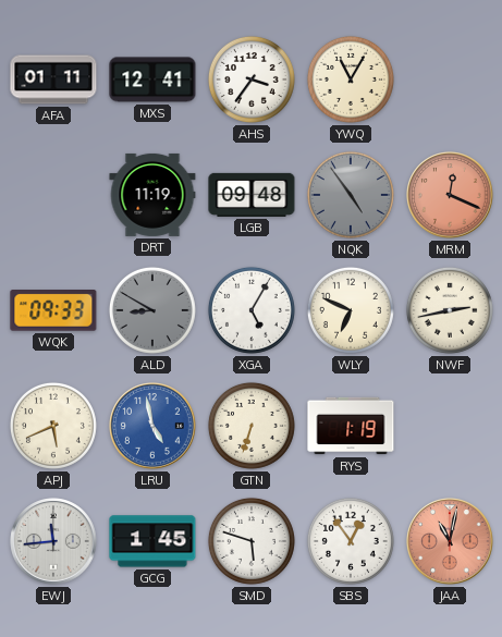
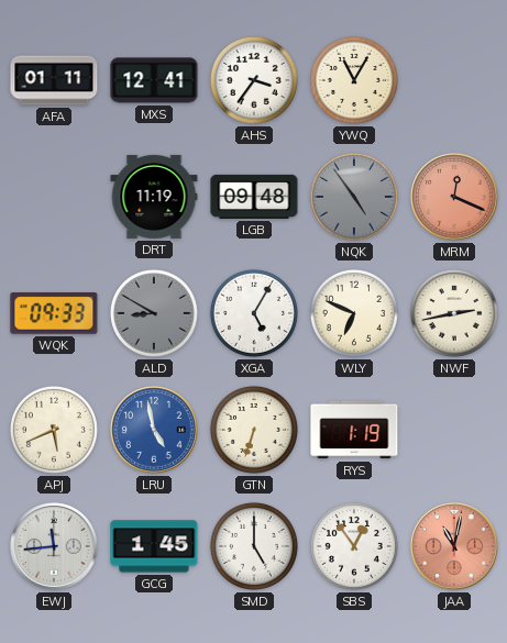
SMD: 5:48 -> 5:00 (254, 546)
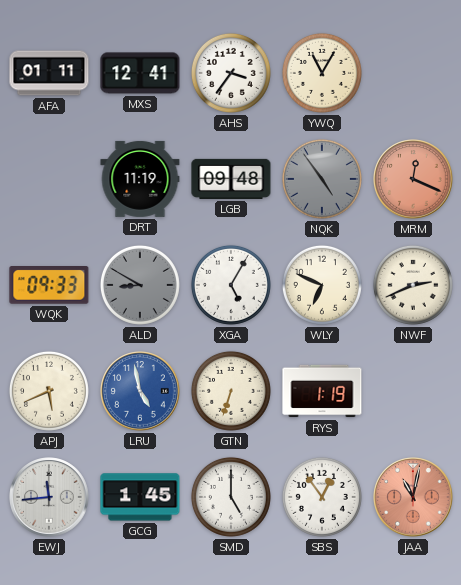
NWF: 2:43 -> 2:41 (413, 285)
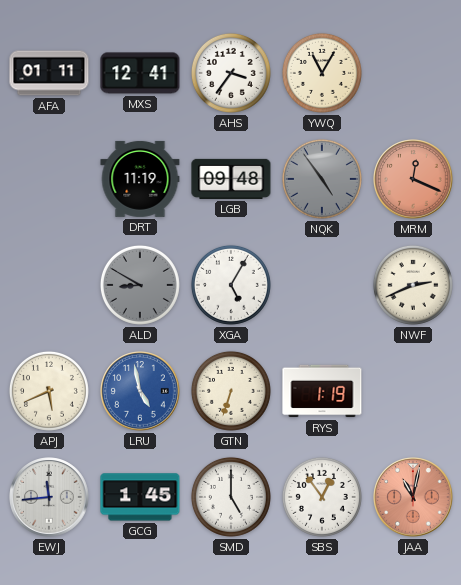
WQK: 09:33 -> none (49, 286)
WLY: 6:49 -> none (322, 285)
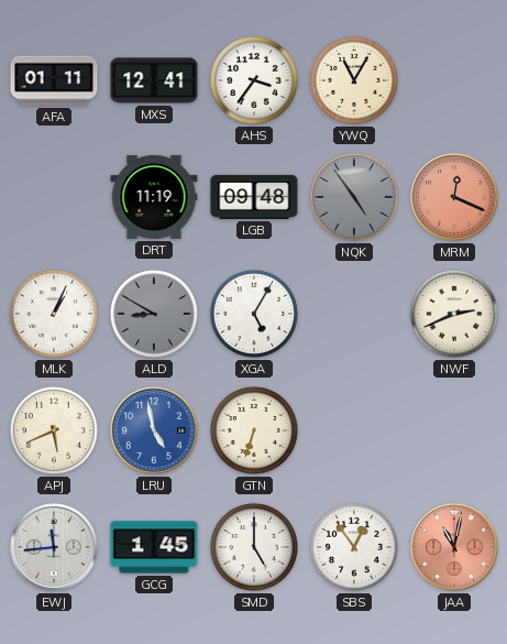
MLK: none -> 1:04 (54, 314)
RYS: 1:19 -> none (322, 391)
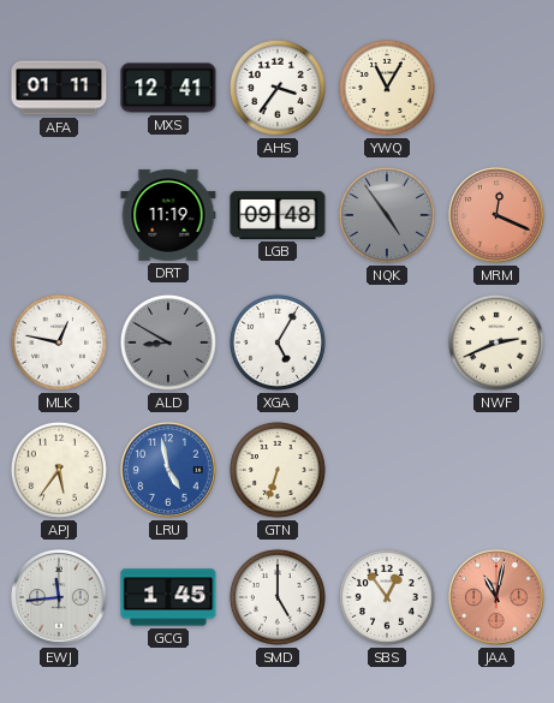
MLK: 1:04 -> 12:47 (59, 342)
APJ: 5:41 -> 5:36 (59, 470)
